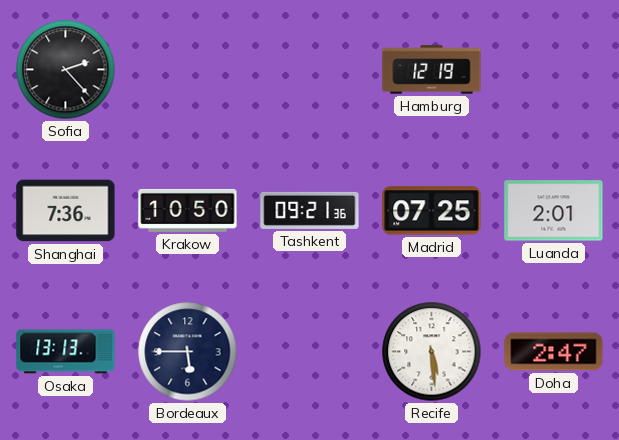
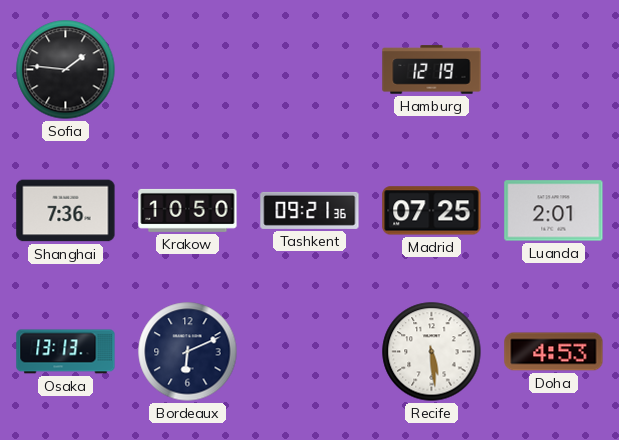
Sofia: 2:23 -> 1:46 (66, 70)
Bordeaux: 5:45 -> 6:11 (188, 352)
Doha: 2:47 -> 4:53 (554, 352)
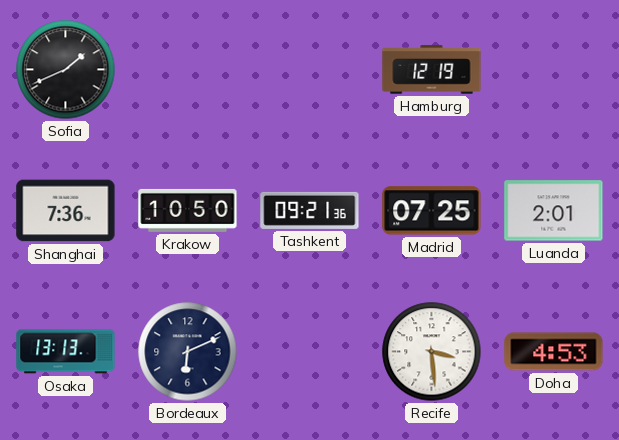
Sofia: 1:46 -> 1:41 (66, 70)
Recife: 5:29 -> 3:29 (432, 352)
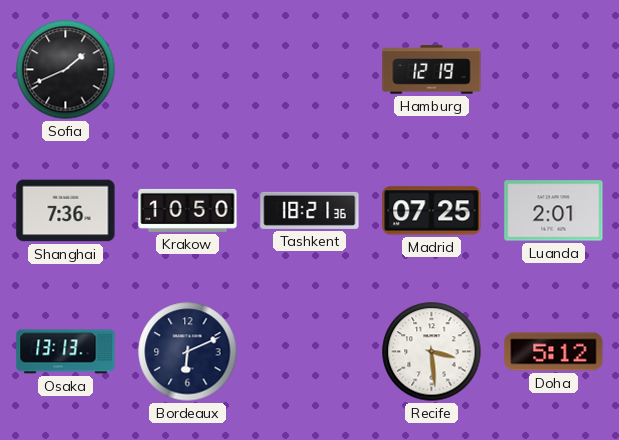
Tashkent: 09:21 -> 18:21 (310, 210)
Doha: 4:53 -> 5:12 (554, 352)
